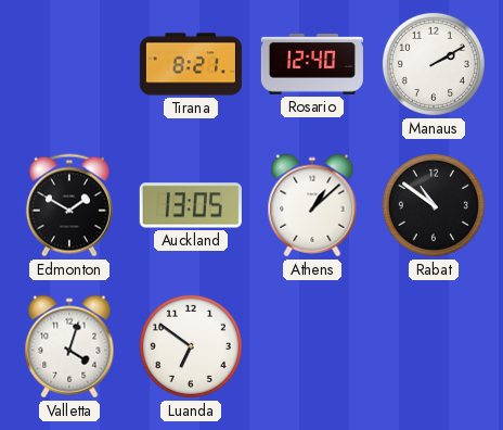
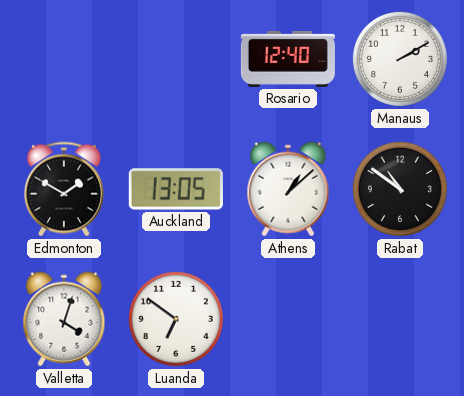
Tirana: 8:21 -> none (191, 64)
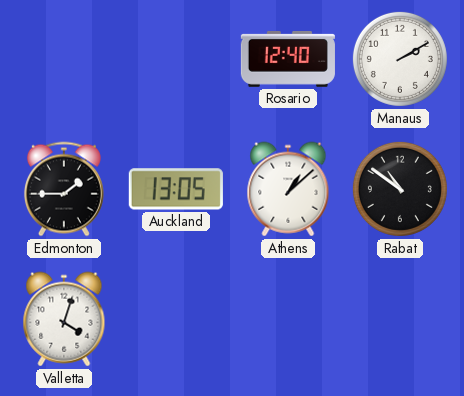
Edmonton: 1:50 -> 1:45 (64, 189)
Luanda: 6:51 -> none (176, 319)
